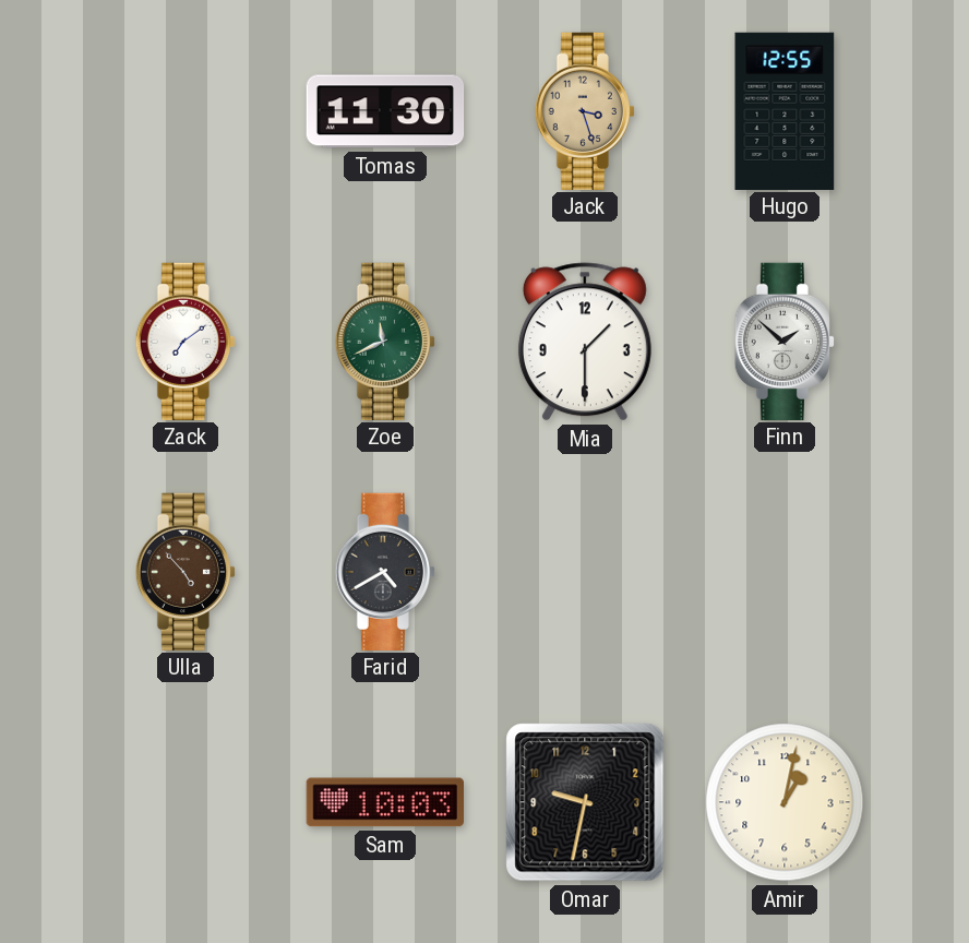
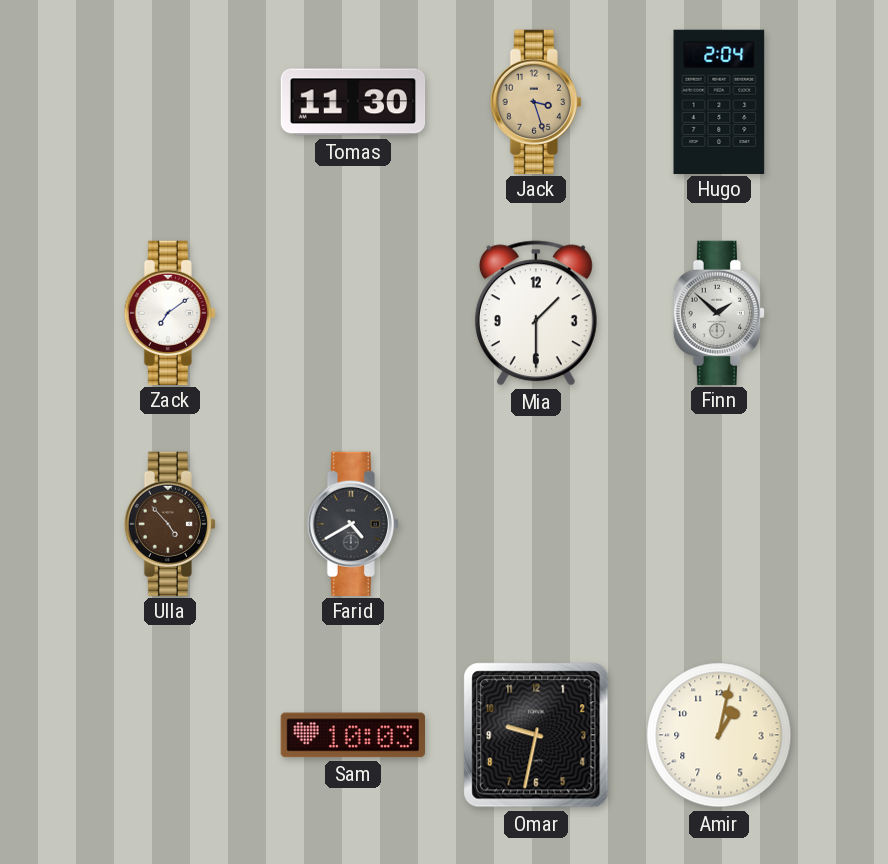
Hugo: 12:55 -> 2:04 (719, 101)
Zoe: 11:41 -> none (384, 341)
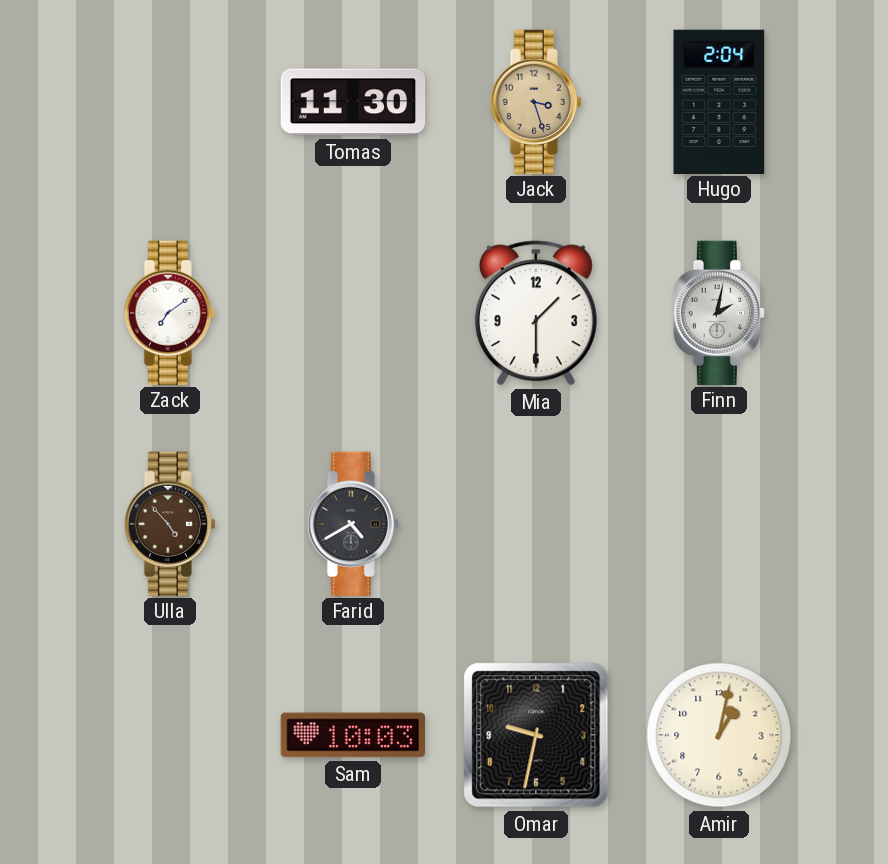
Finn: 1:52 -> 2:02 (718, 312)
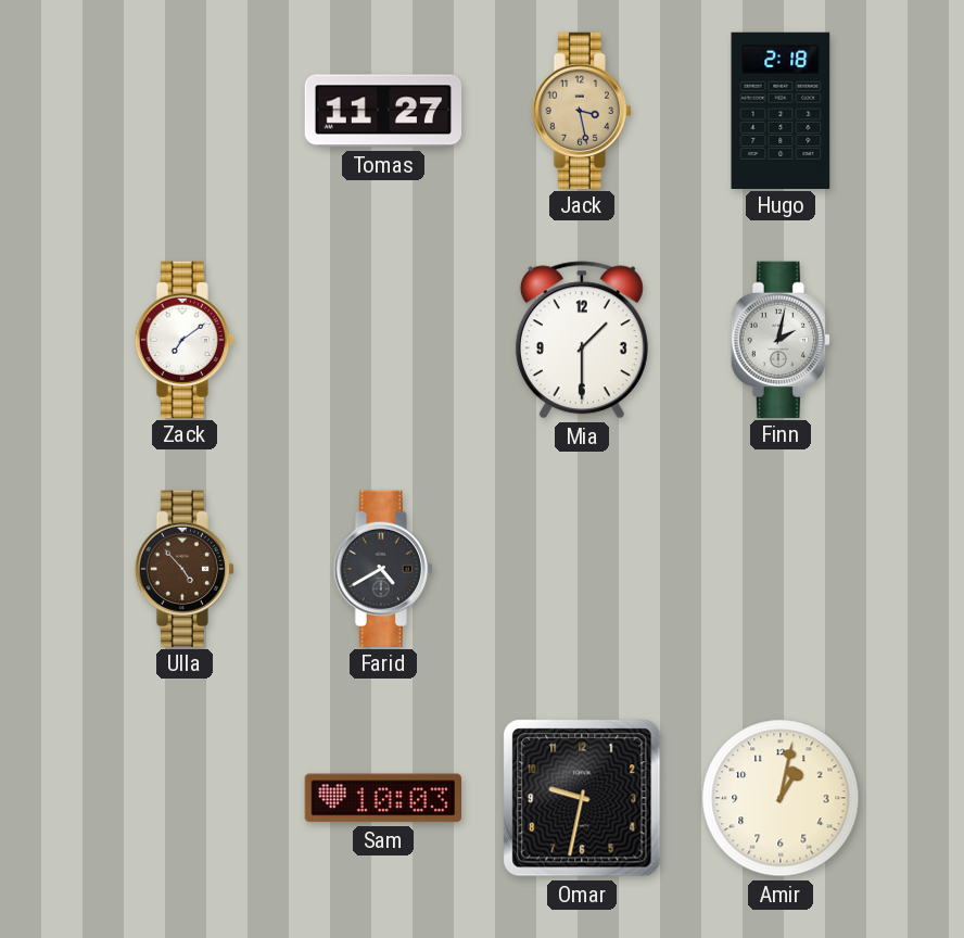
Tomas: 11:30 -> 11:27 (383, 111)
Jack: 3:27 -> 3:28 (581, 110)
Hugo: 2:04 -> 2:18 (781, 110)
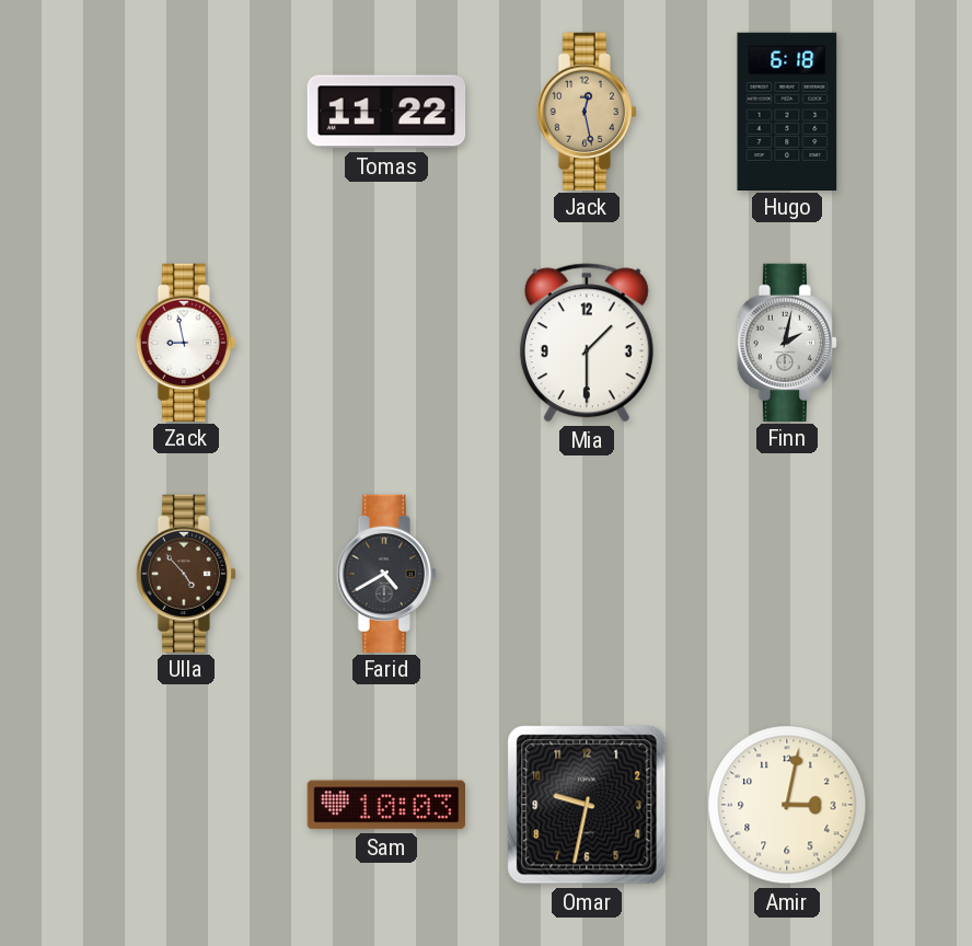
Tomas: 11:27 -> 11:22 (386, 112)
Jack: 3:28 -> 12:28 (586, 111)
Hugo: 2:18 -> 6:18 (787, 111)
Zack: 7:09 -> 8:58 (185, 342)
Amir: 1:02 -> 3:02 (787, 805)
